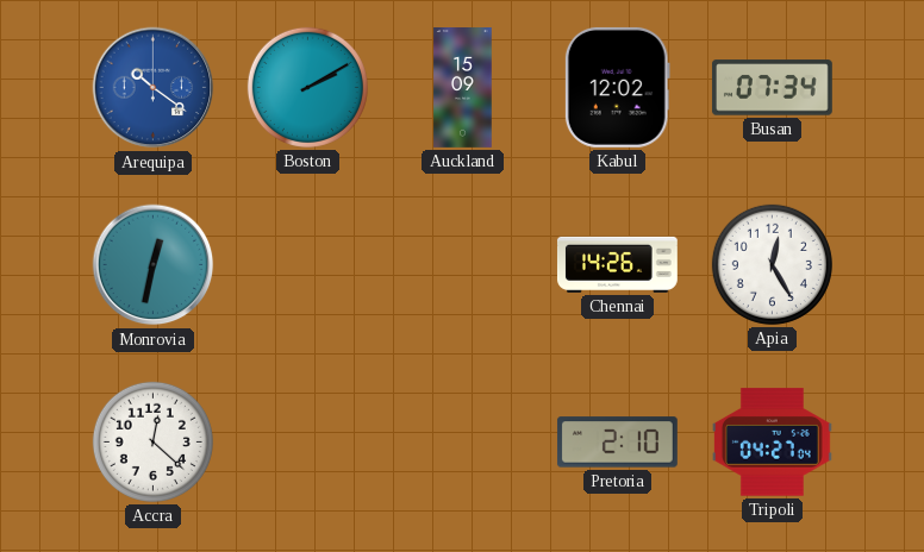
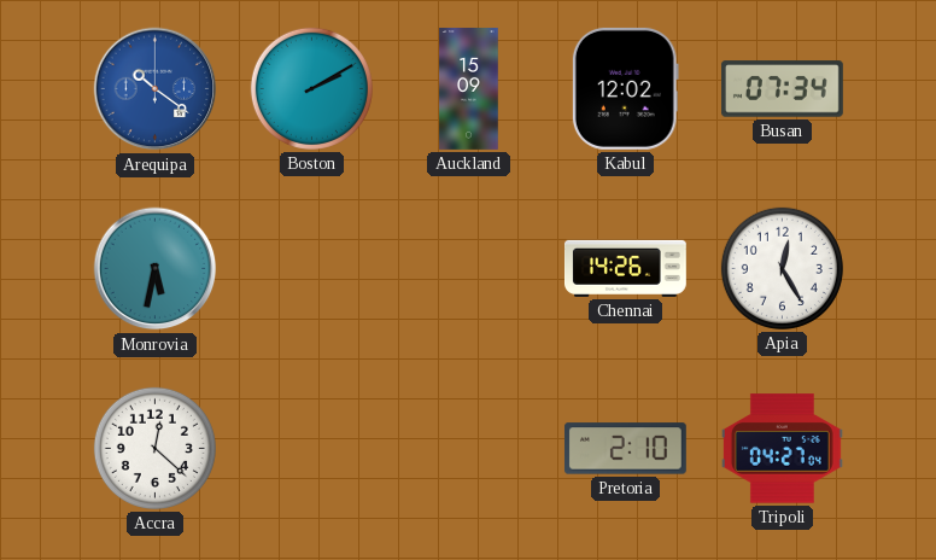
Monrovia: 12:32 -> 5:32 (156, 269)
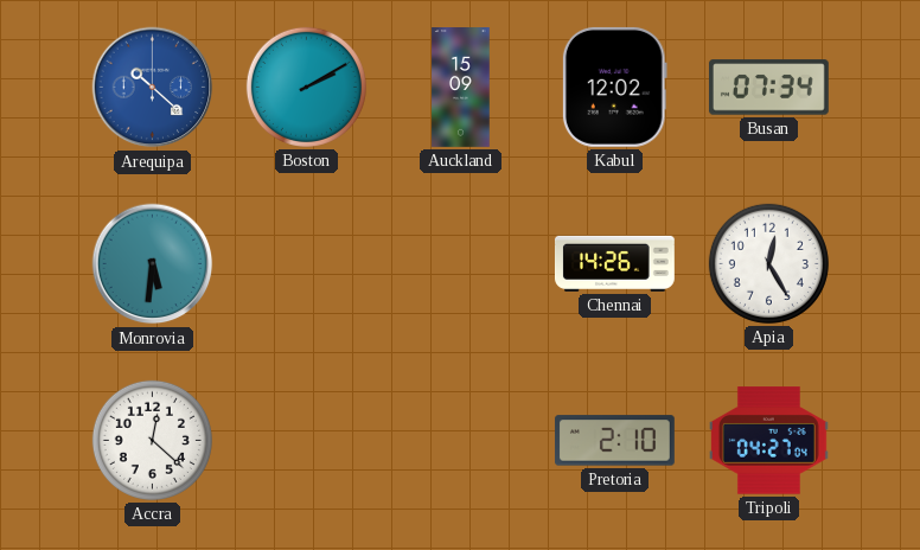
Arequipa: 10:21 -> 10:22 (153, 88)
Monrovia: 5:32 -> 5:31 (153, 264)
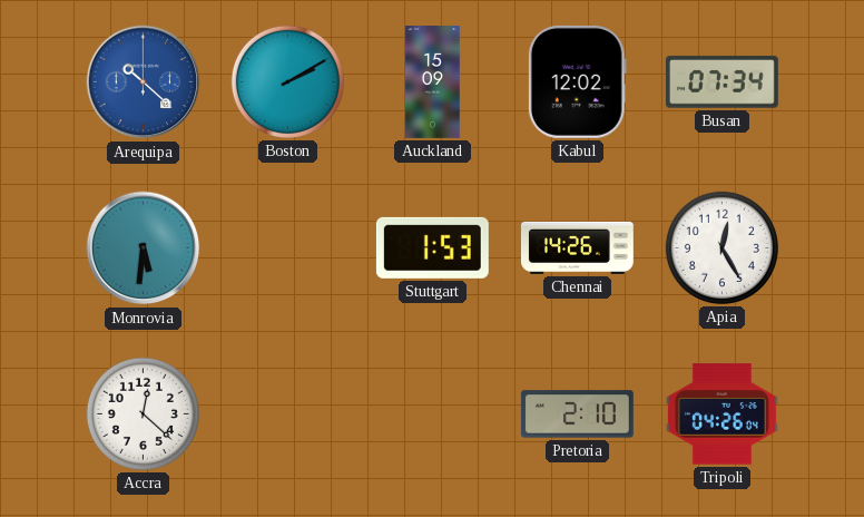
Stuttgart: none -> 1:53 (432, 247)
Tripoli: 04:27 -> 04:26 (721, 414)
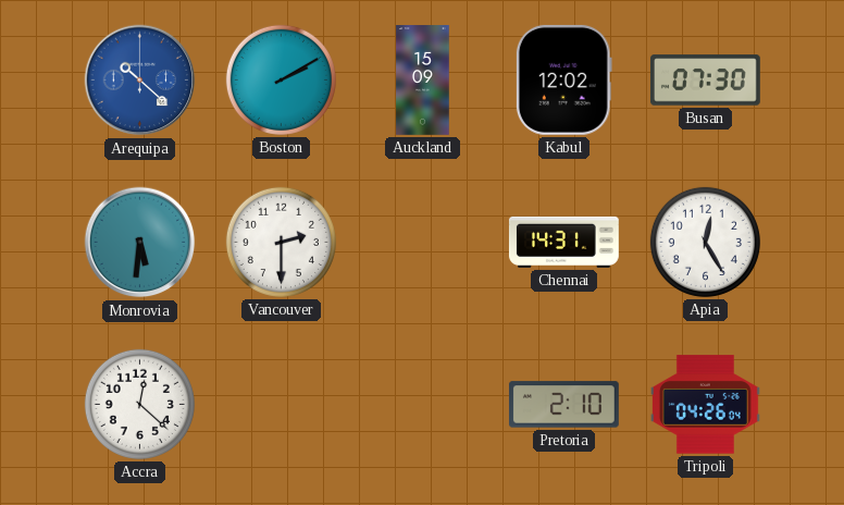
Busan: 07:34 -> 07:30 (705, 81)
Vancouver: none -> 2:30 (281, 242)
Stuttgart: 1:53 -> none (432, 247)
Chennai: 14:26 -> 14:31 (563, 242)
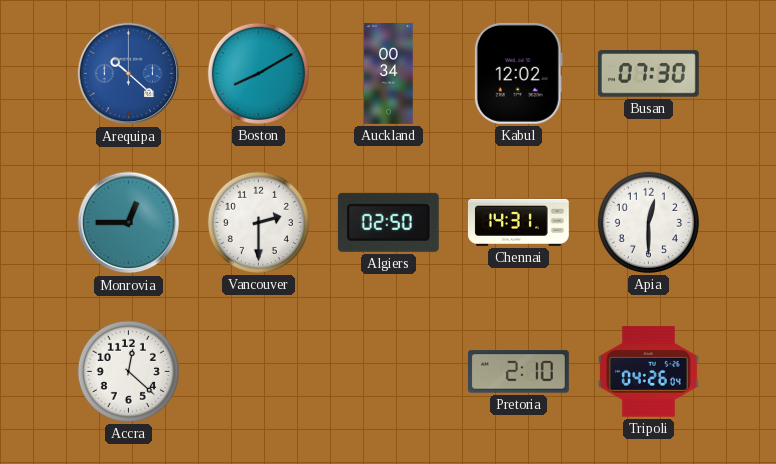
Boston: 2:10 -> 8:10 (258, 73)
Auckland: 15:09 -> 00:34 (389, 74)
Monrovia: 5:31 -> 12:45 (129, 223)
Algiers: none -> 02:50 (388, 222)
Apia: 12:25 -> 12:30 (648, 222)
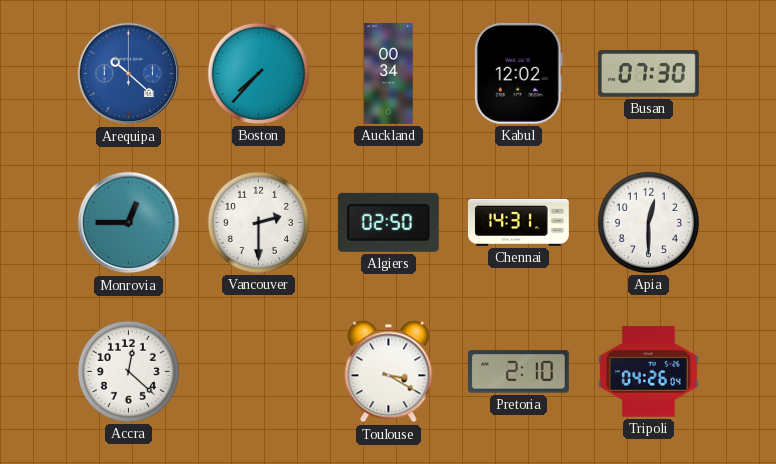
Boston: 8:10 -> 7:37 (258, 73)
Toulouse: none -> 3:20 (389, 372)
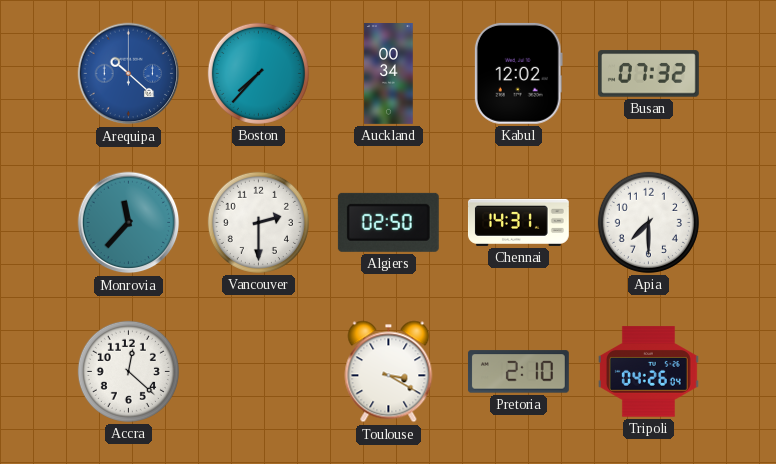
Busan: 07:30 -> 07:32 (648, 74)
Monrovia: 12:45 -> 11:37 (129, 223)
Apia: 12:30 -> 7:30 (648, 222)
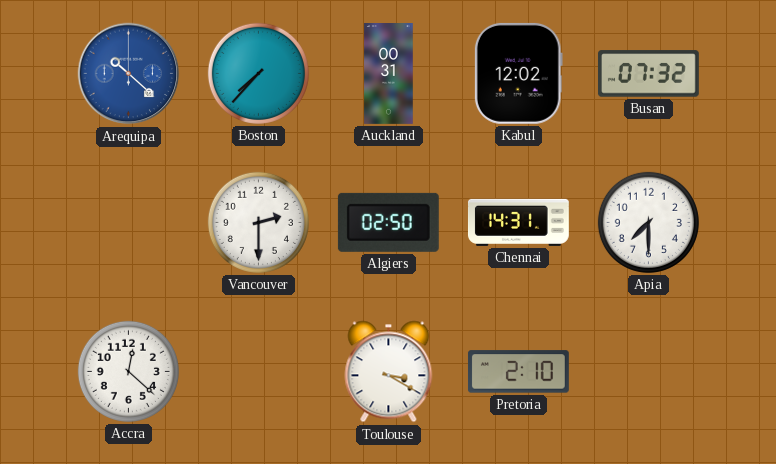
Auckland: 00:34 -> 00:31 (389, 74)
Monrovia: 11:37 -> none (129, 223)
Tripoli: 04:26 -> none (648, 372)
